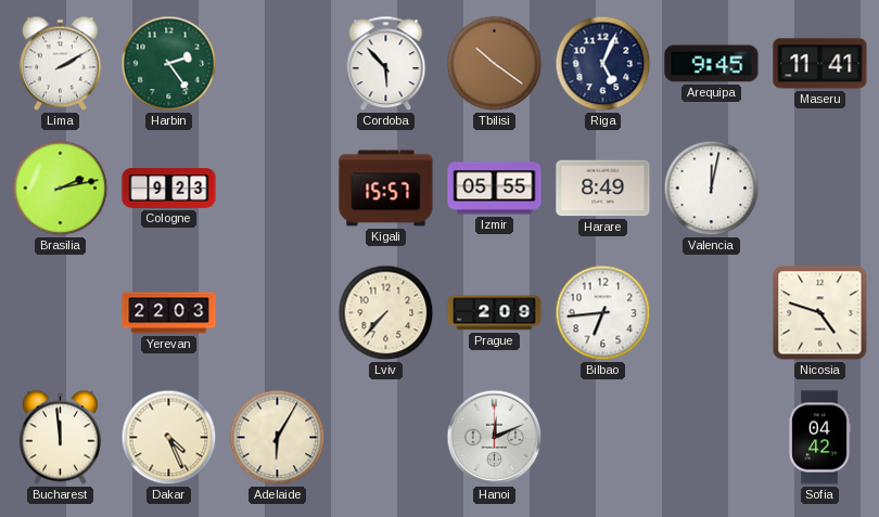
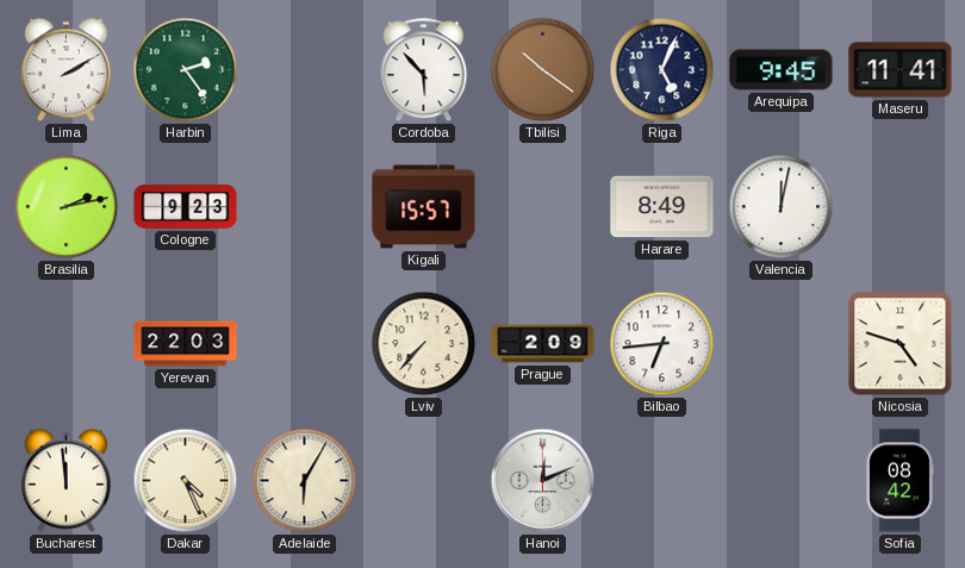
Izmir: 05:55 -> none (495, 189)
Sofia: 04:42 -> 08:42 (899, 481)
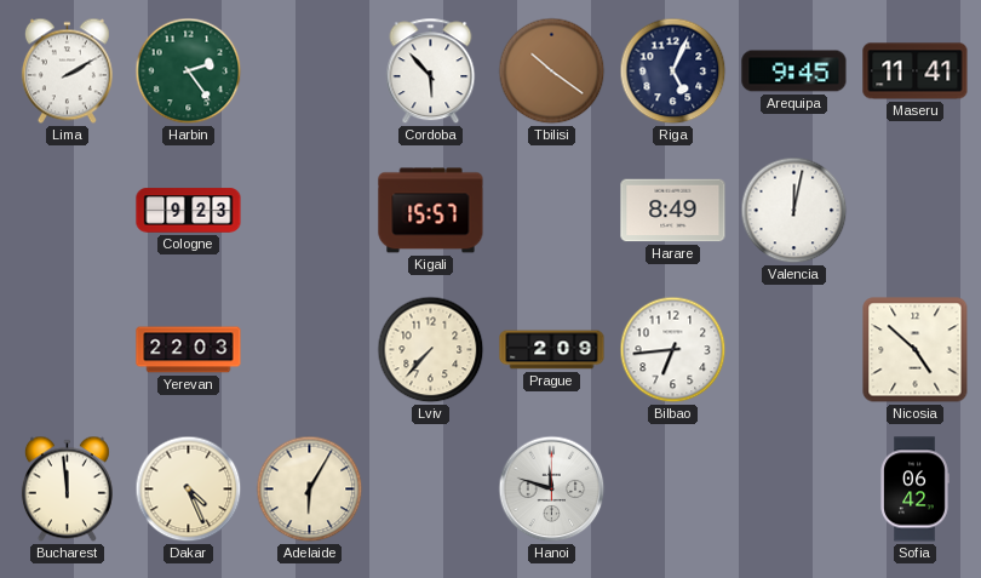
Brasilia: 2:13 -> none (67, 207)
Nicosia: 4:48 -> 4:52 (916, 350)
Hanoi: 12:11 -> 11:48 (552, 490)
Sofia: 08:42 -> 06:42 (914, 490)
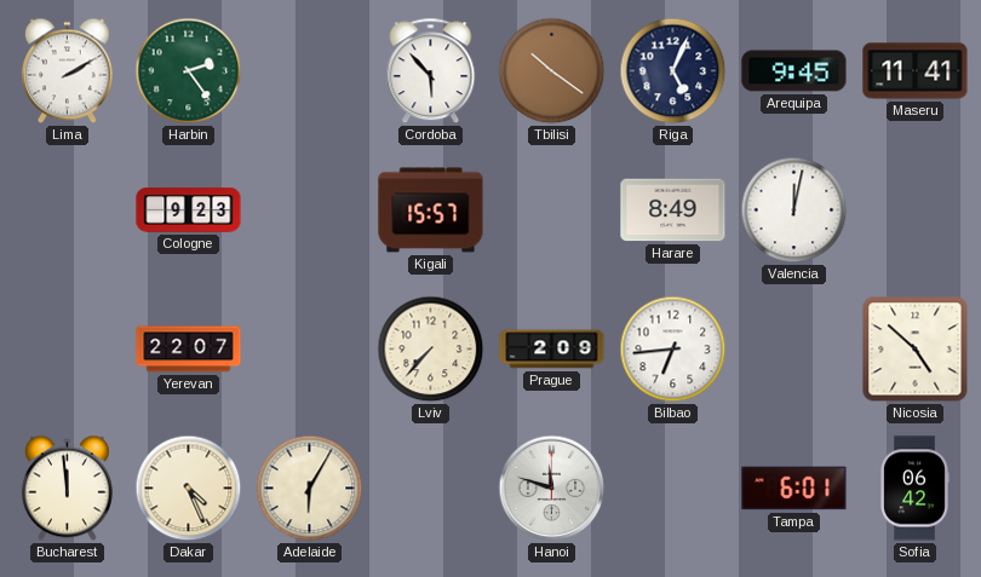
Yerevan: 22:03 -> 22:07 (189, 350)
Tampa: none -> 6:01 (794, 489)
